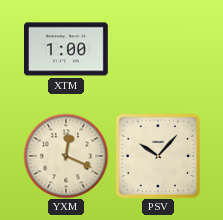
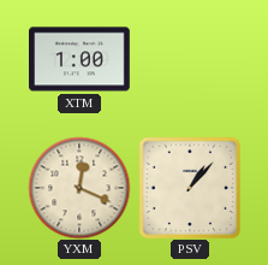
PSV: 10:07 -> 1:07 (190, 188)
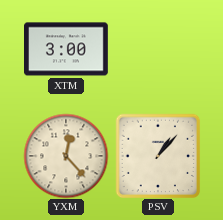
XTM: 1:00 -> 3:00 (67, 49)
YXM: 12:19 -> 12:23 (66, 156)
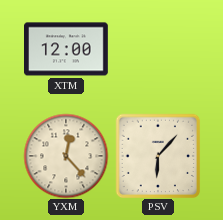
XTM: 3:00 -> 12:00 (67, 49)
PSV: 1:07 -> 6:07 (158, 156)
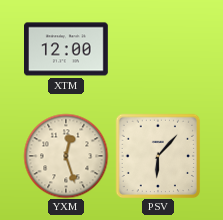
YXM: 12:23 -> 12:27 (66, 156)
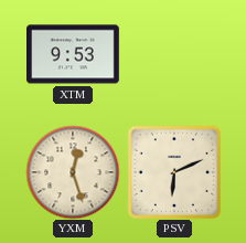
XTM: 12:00 -> 9:53 (74, 54)
PSV: 6:07 -> 6:11 (174, 172)
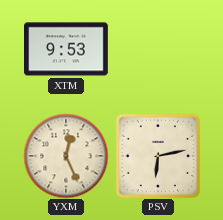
YXM: 12:27 -> 12:26 (66, 156)
PSV: 6:11 -> 6:13 (158, 156)
